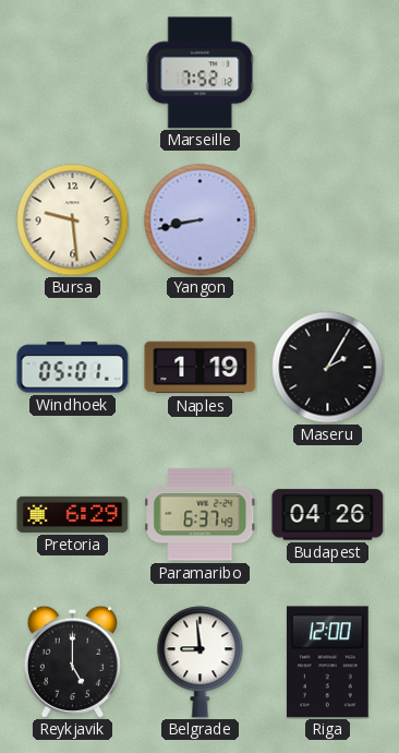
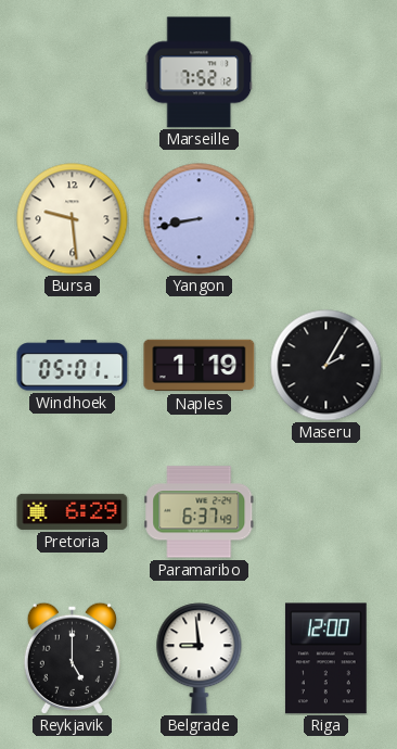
Budapest: 04:26 -> none (328, 515)
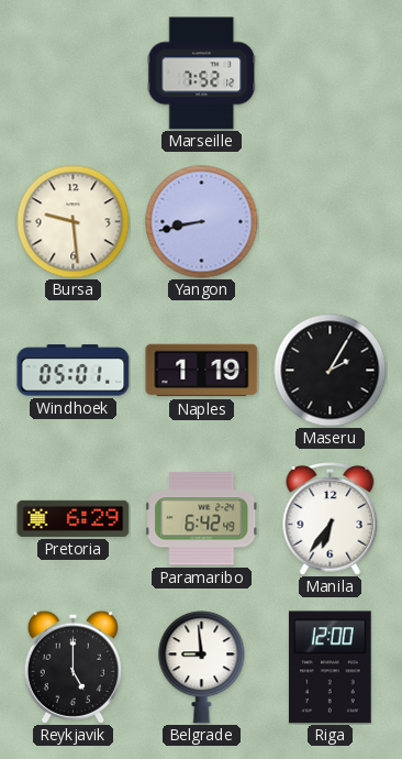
Paramaribo: 6:37 -> 6:42 (202, 519)
Manila: none -> 6:36 (331, 518)
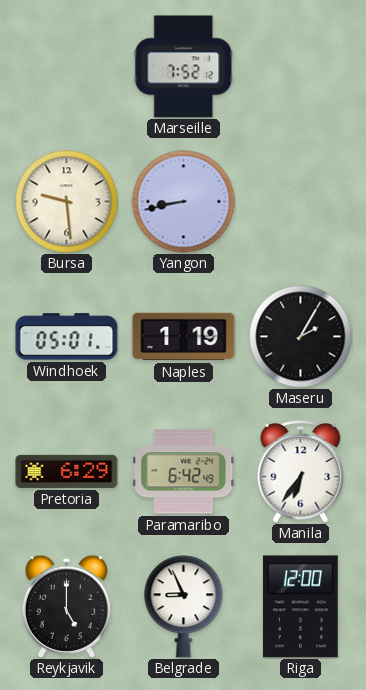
Belgrade: 8:59 -> 8:56 (184, 607)
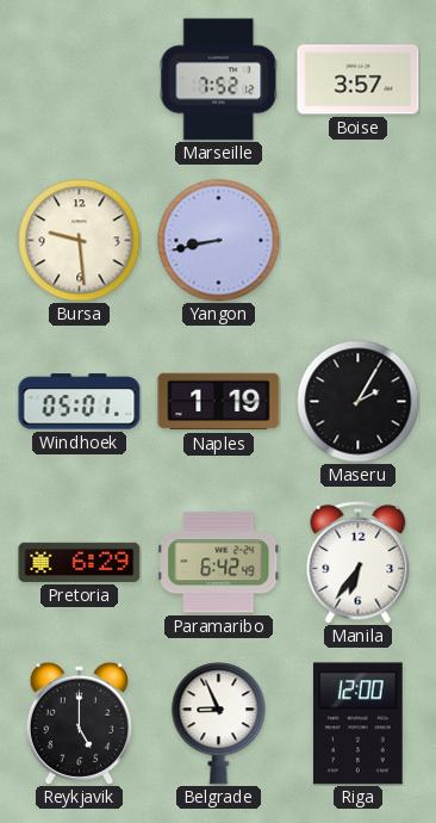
Boise: none -> 3:57 (359, 80)
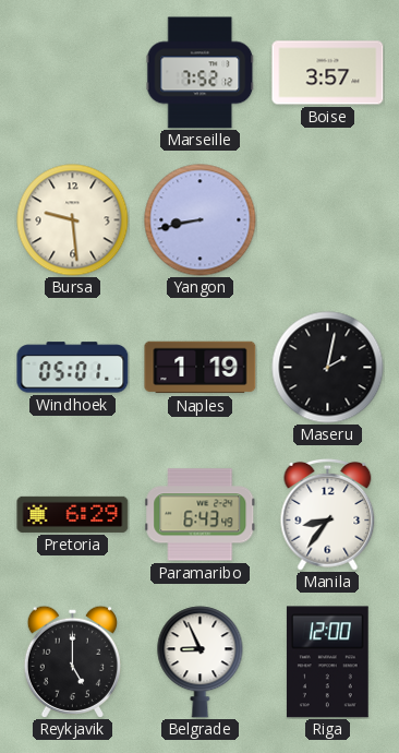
Maseru: 2:05 -> 2:02 (328, 368)
Paramaribo: 6:42 -> 6:43 (201, 515)
Manila: 6:36 -> 8:36 (328, 514)
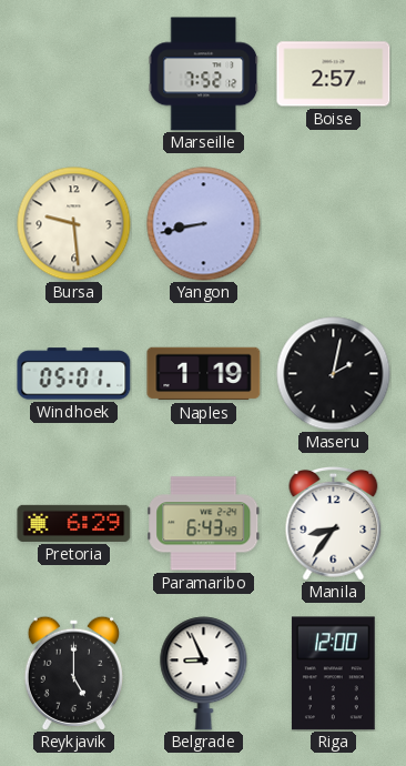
Boise: 3:57 -> 2:57 (334, 74)
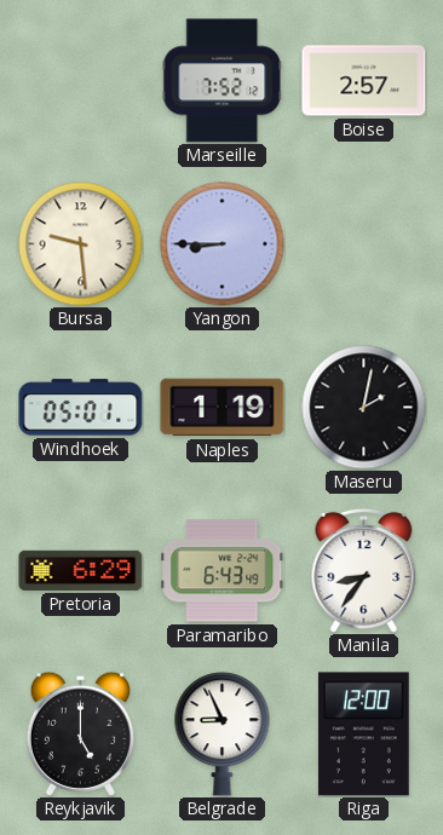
Yangon: 8:43 -> 8:45 (223, 244)
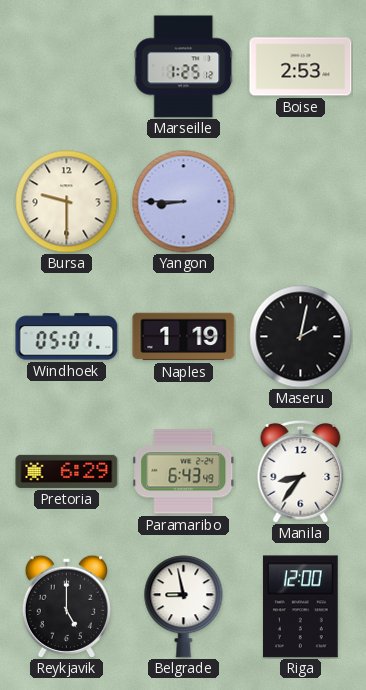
Marseille: 7:52 -> 1:25 (184, 67)
Boise: 2:57 -> 2:53 (301, 67)
Bursa: 9:29 -> 9:30 (67, 202)
Belgrade: 8:56 -> 8:58 (184, 607)
